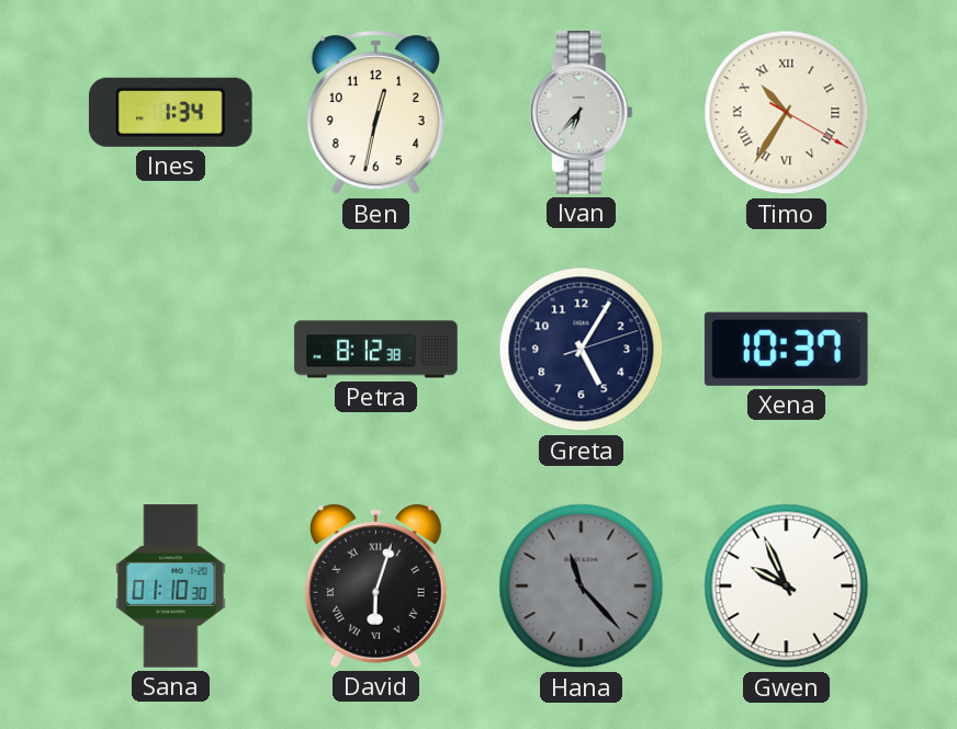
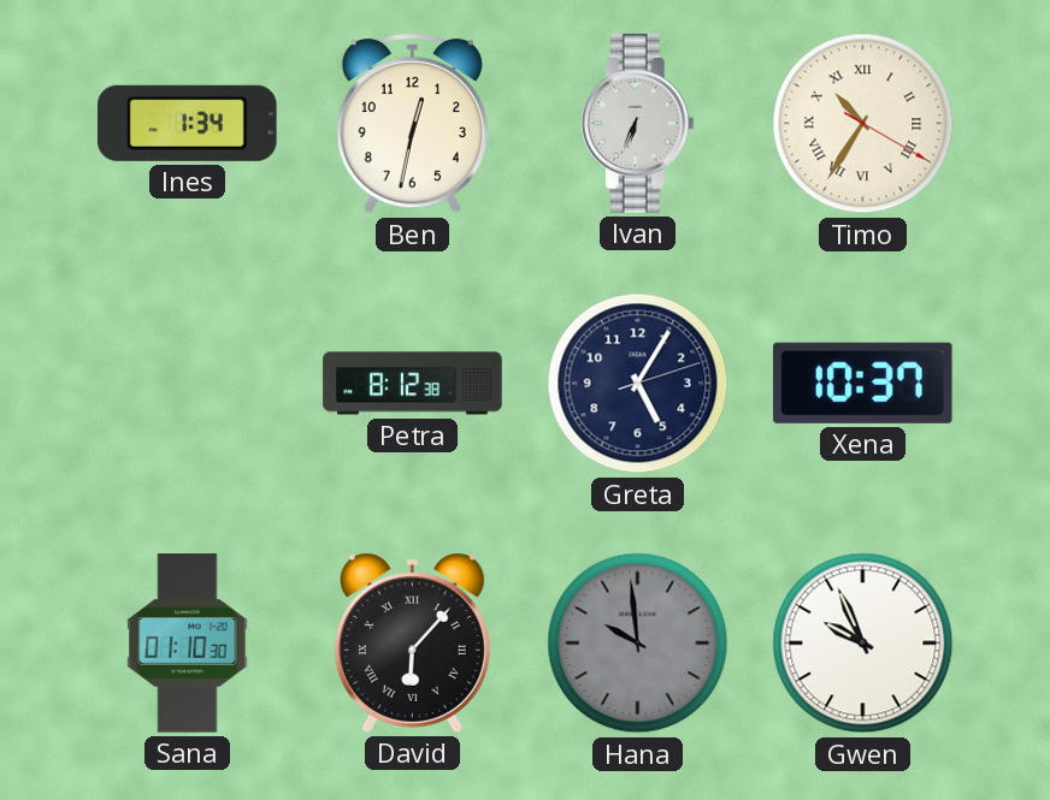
Ivan: 6:37 -> 6:34 (637, 124)
David: 6:03 -> 6:07 (412, 642)
Hana: 11:23 -> 9:59 (638, 644)
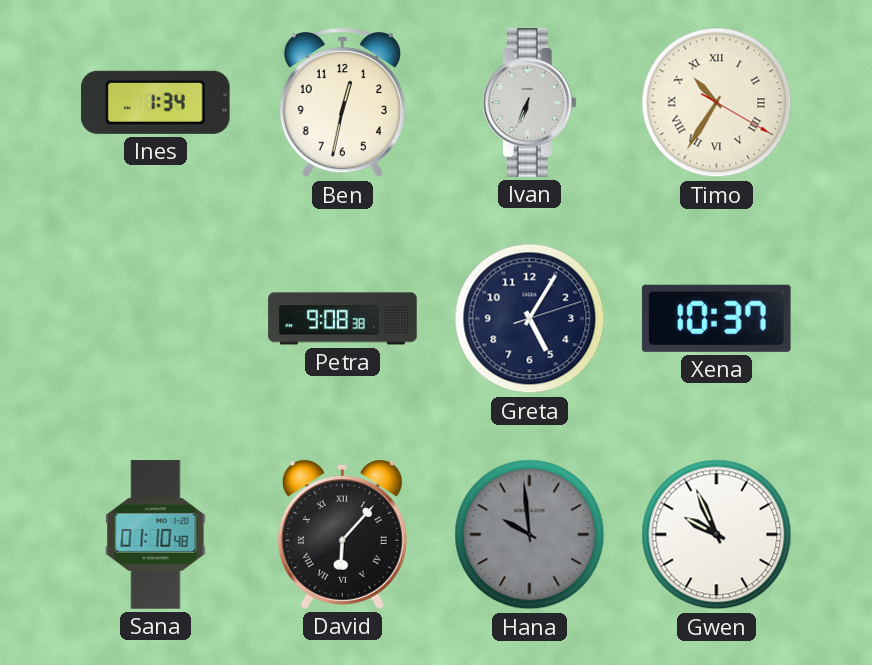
Petra: 8:12 -> 9:08 (343, 319)
Sana: 01:10:30 -> 01:10:48 (156, 535)
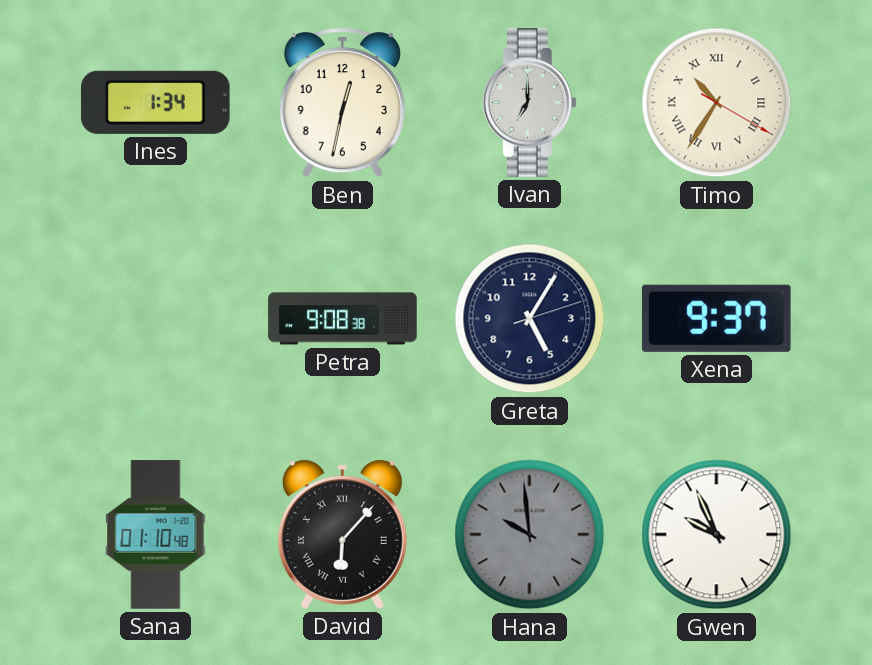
Ivan: 6:34 -> 7:00 (529, 103)
Xena: 10:37 -> 9:37 (716, 318)
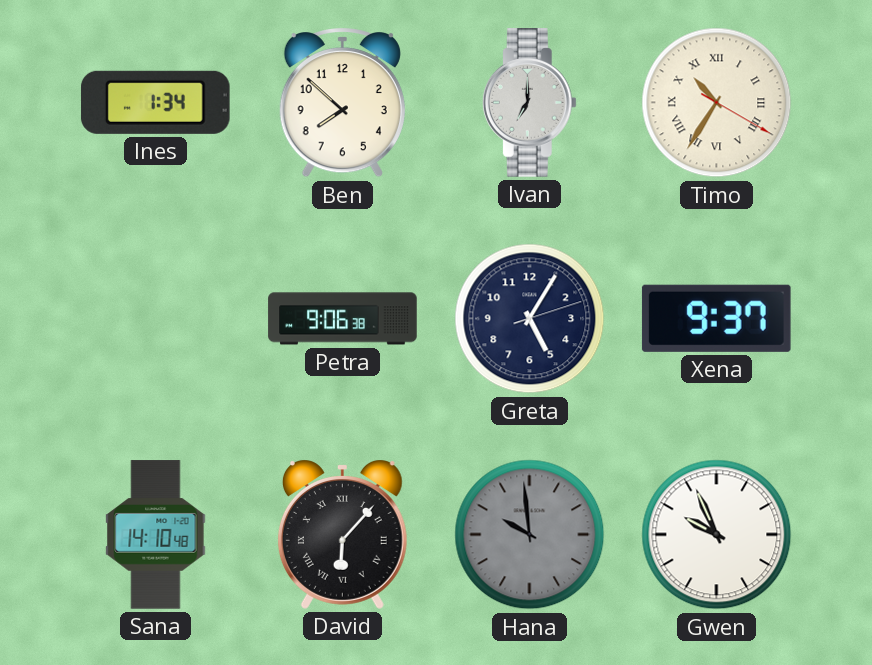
Ben: 12:32 -> 7:52 (342, 103)
Petra: 9:08 -> 9:06 (343, 319)
Sana: 01:10 -> 14:10 (156, 535)
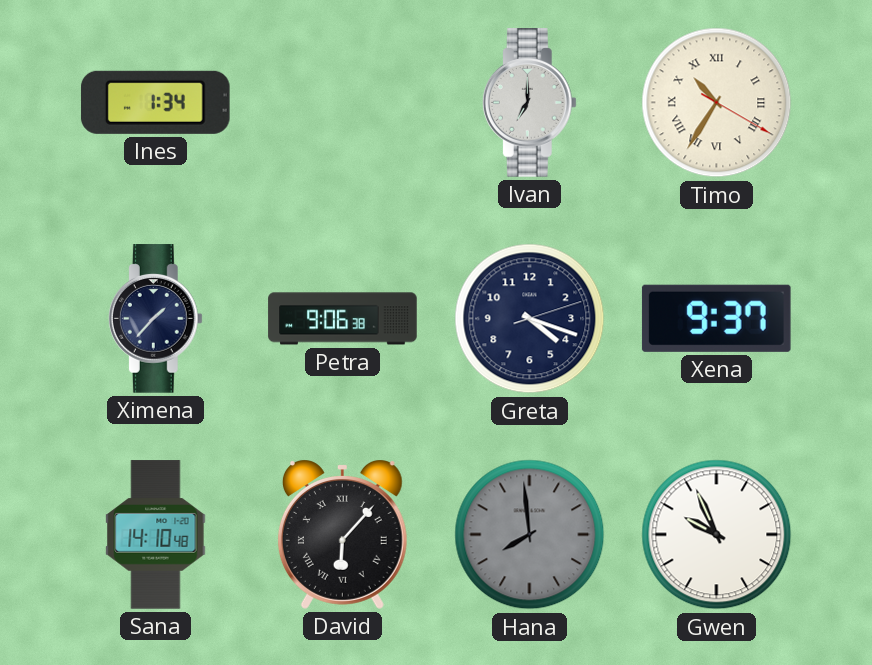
Ben: 7:52 -> none (342, 103)
Ximena: none -> 1:37 (155, 319)
Greta: 5:05 -> 4:18 (530, 319)
Hana: 9:59 -> 7:59 (530, 535)
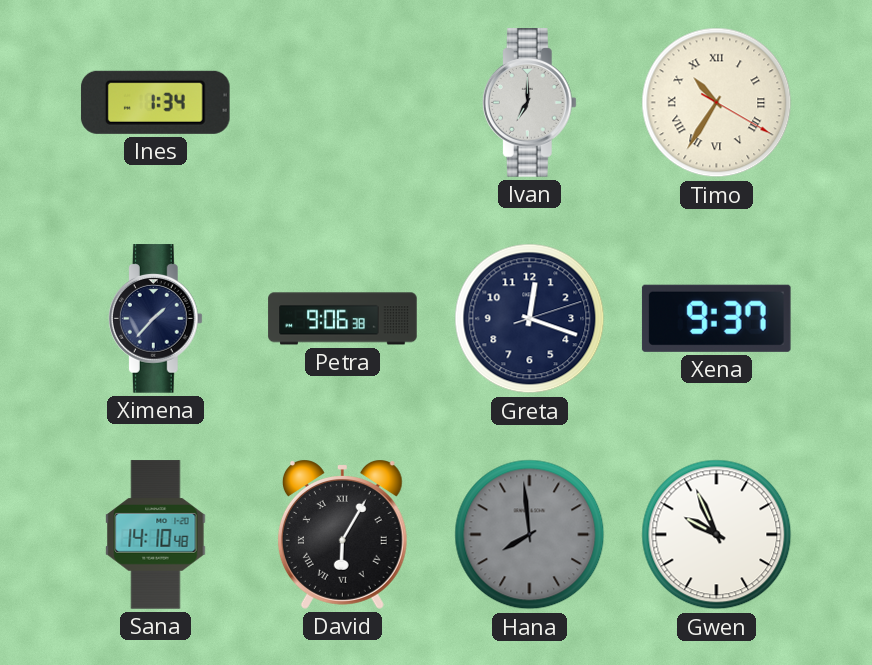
Greta: 4:18 -> 12:18 (530, 319)
David: 6:07 -> 6:05 (342, 534)
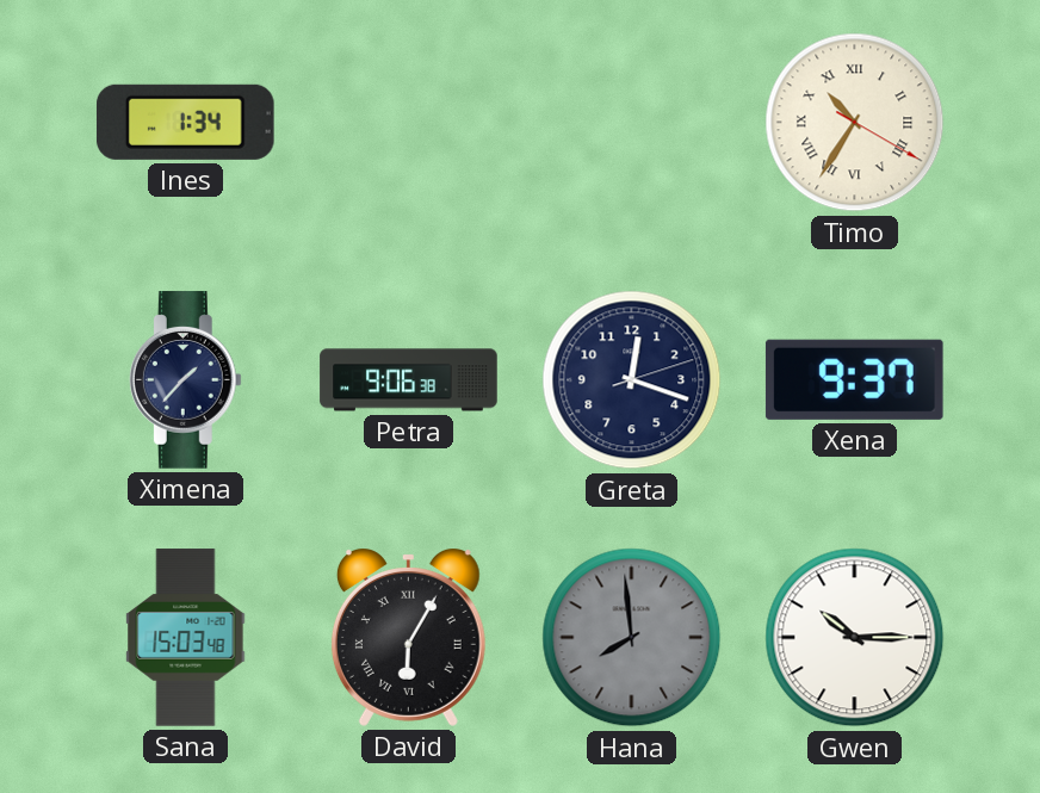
Ivan: 7:00 -> none (529, 103)
Sana: 14:10 -> 15:03 (186, 638)
Gwen: 9:56 -> 10:15 (855, 638)
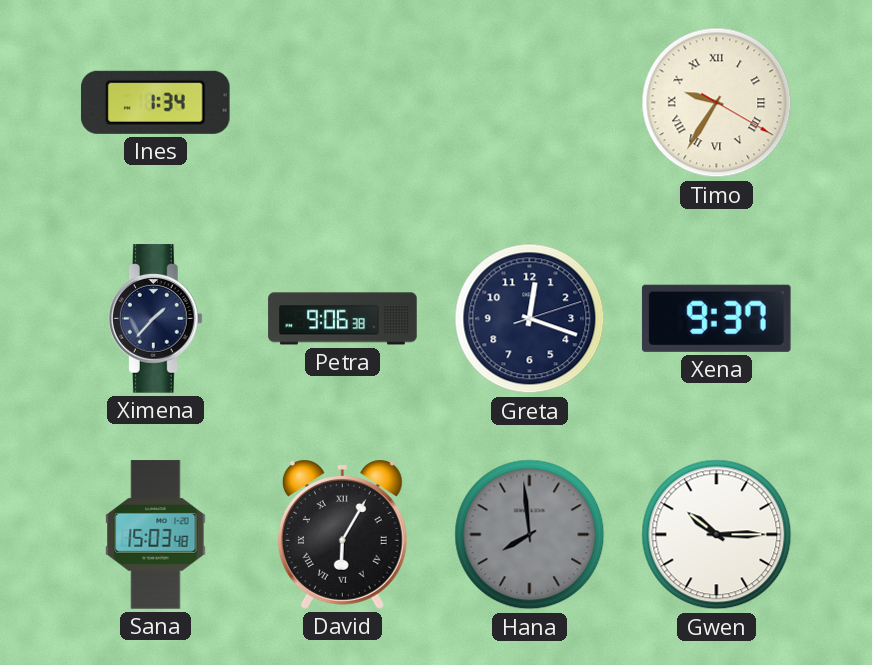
Timo: 10:35 -> 9:35 (717, 103)
